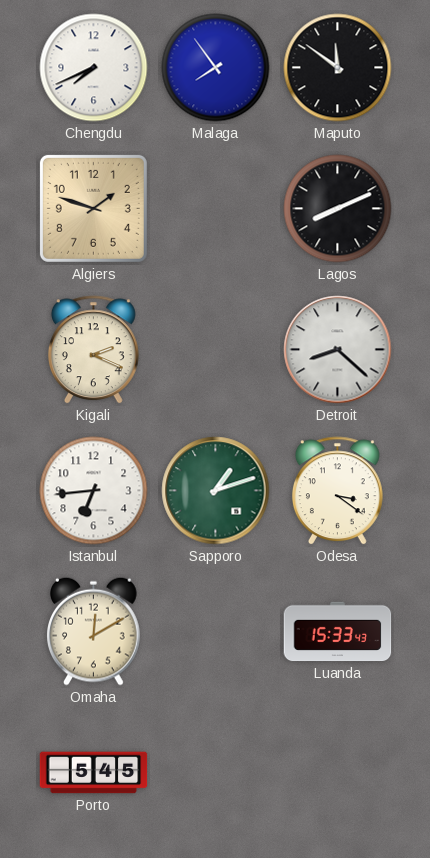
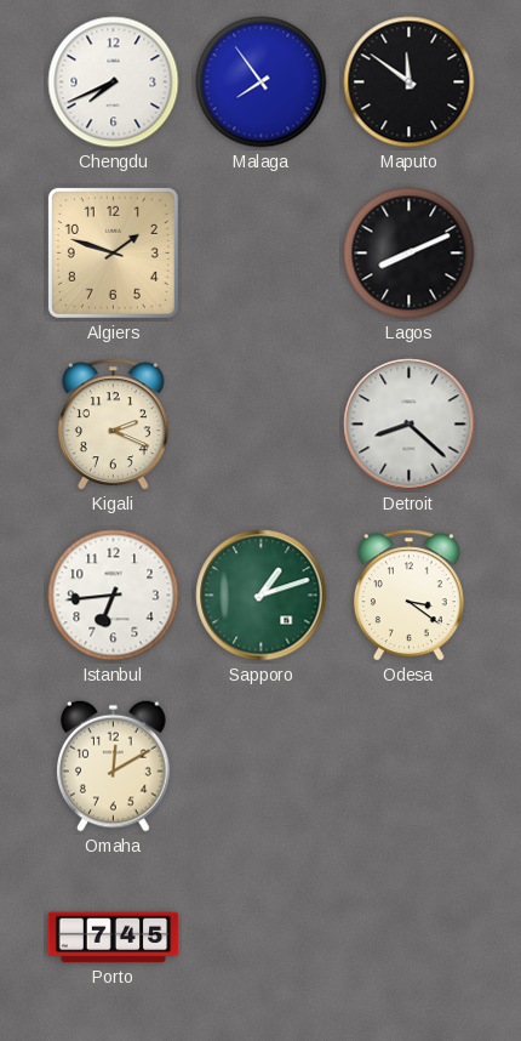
Luanda: 15:33 -> none (338, 632)
Porto: 5:45 -> 7:45 (114, 938)
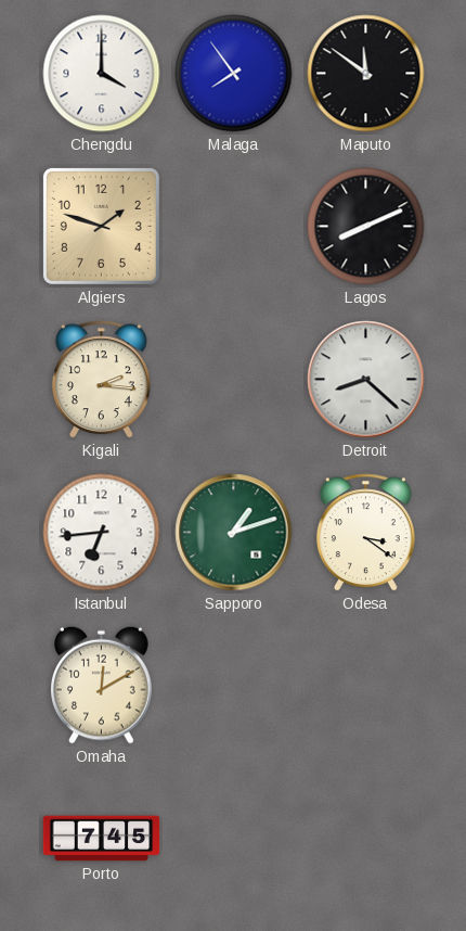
Chengdu: 7:41 -> 4:00 (102, 74)
Kigali: 2:19 -> 2:16 (101, 380)
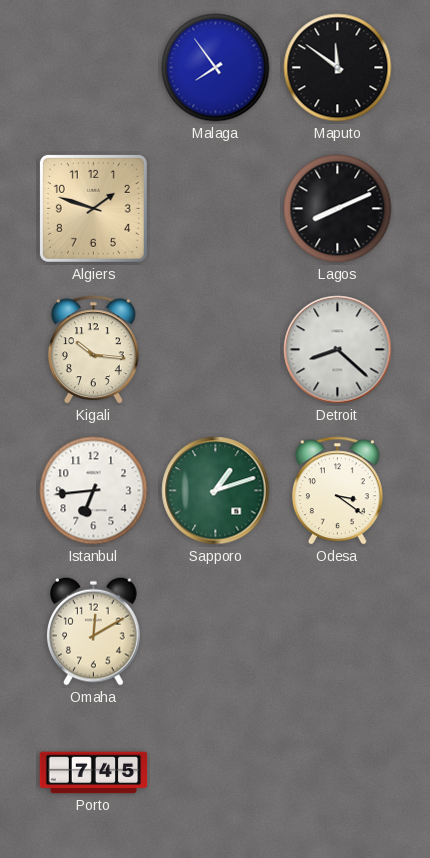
Chengdu: 4:00 -> none (102, 74)
Kigali: 2:16 -> 10:16 (93, 350)
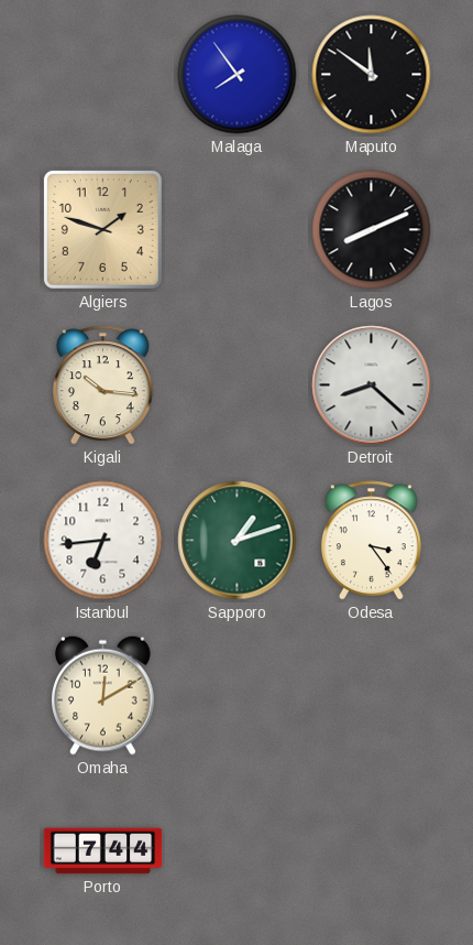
Odesa: 3:21 -> 3:24 (371, 541)
Porto: 7:45 -> 7:44 (103, 851)
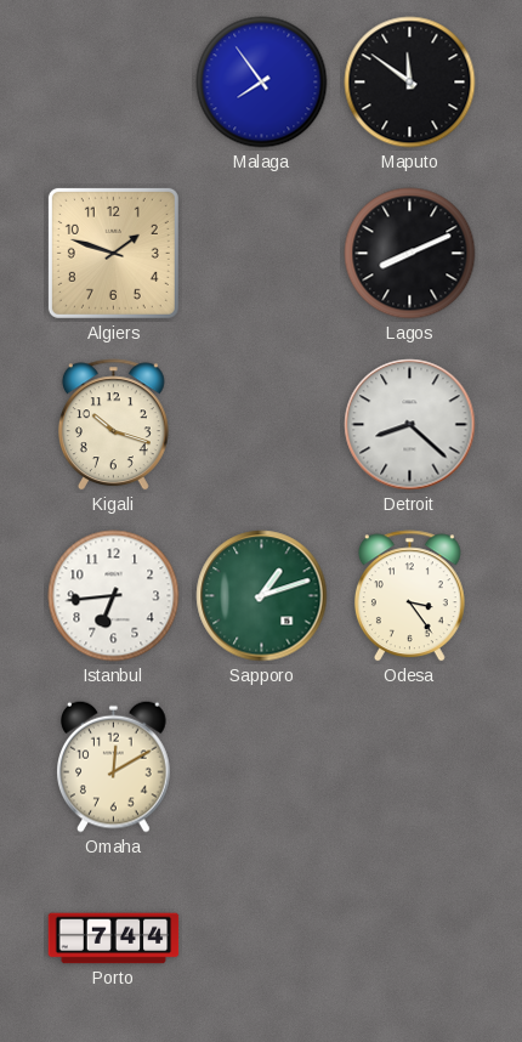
Kigali: 10:16 -> 10:18 (113, 425)
